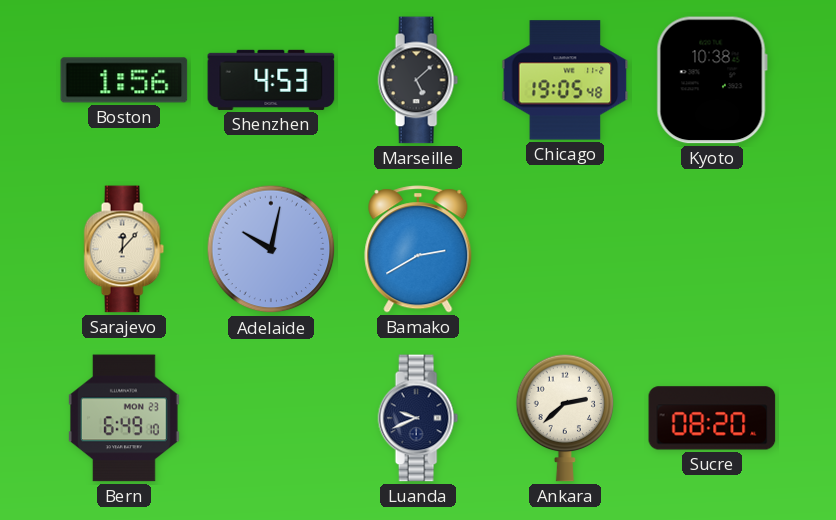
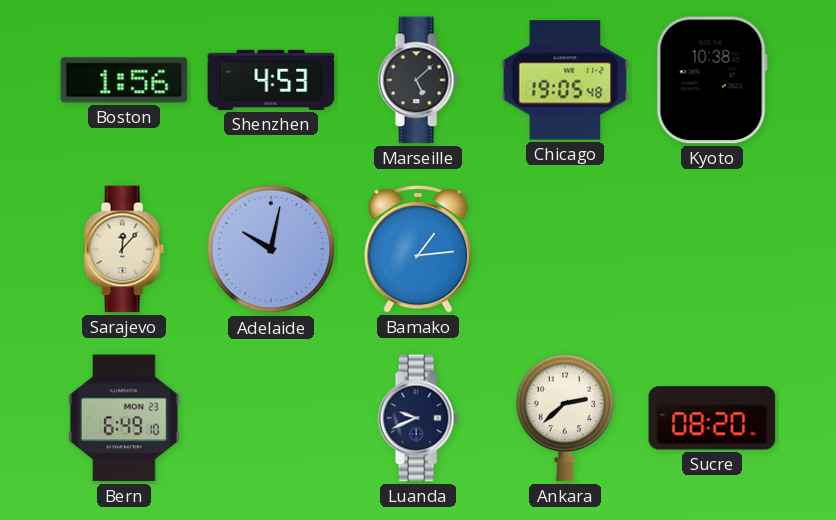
Bamako: 2:40 -> 1:14 (418, 249)
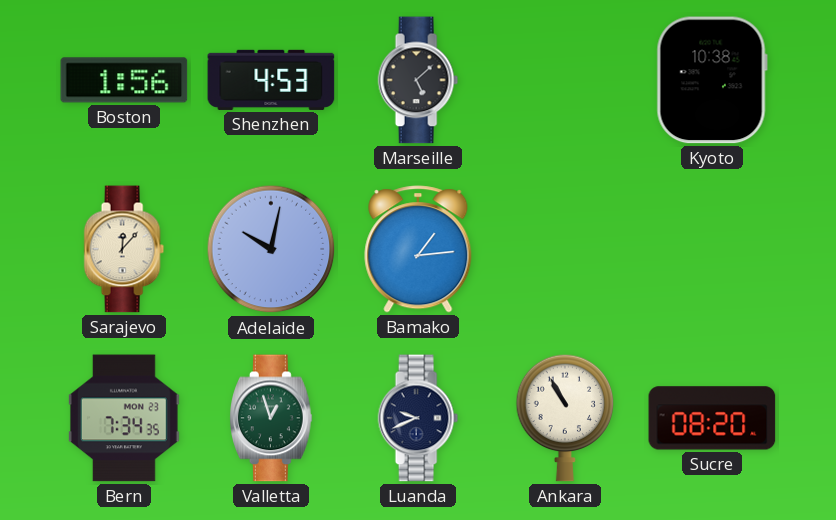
Chicago: 19:05 -> none (565, 80)
Bern: 6:49 -> 7:34 (124, 418)
Valletta: none -> 12:57 (272, 418)
Ankara: 2:38 -> 10:55 (565, 418)
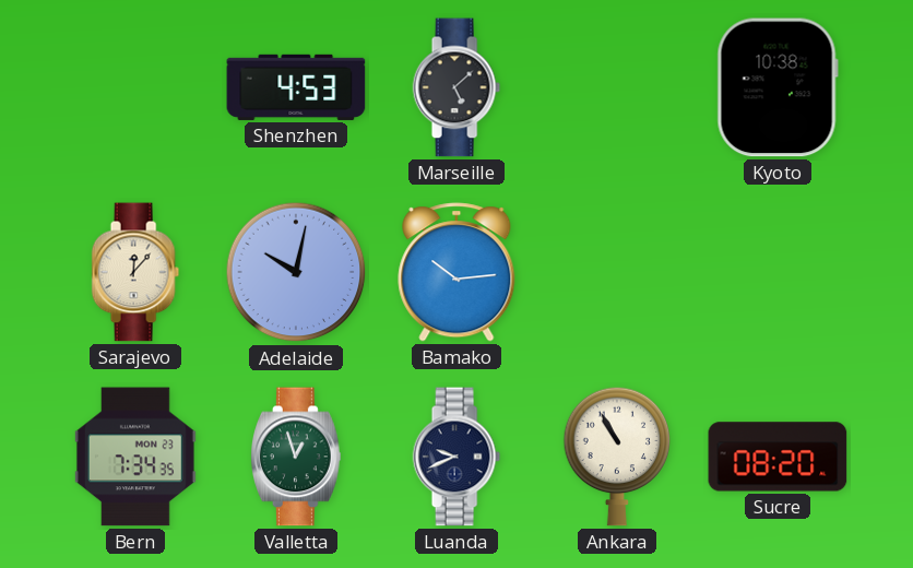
Boston: 1:56 -> none (124, 80)
Bamako: 1:14 -> 10:14 (456, 272)
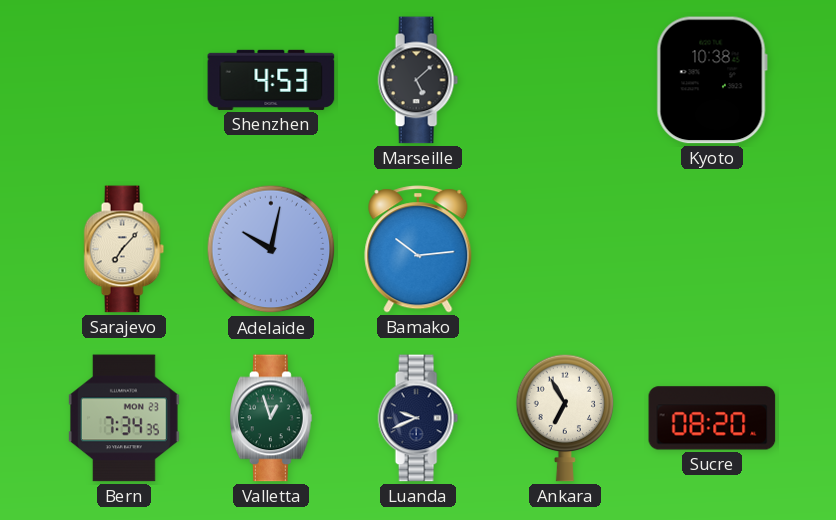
Sarajevo: 12:07 -> 7:07 (124, 249)
Ankara: 10:55 -> 6:55 (565, 418)
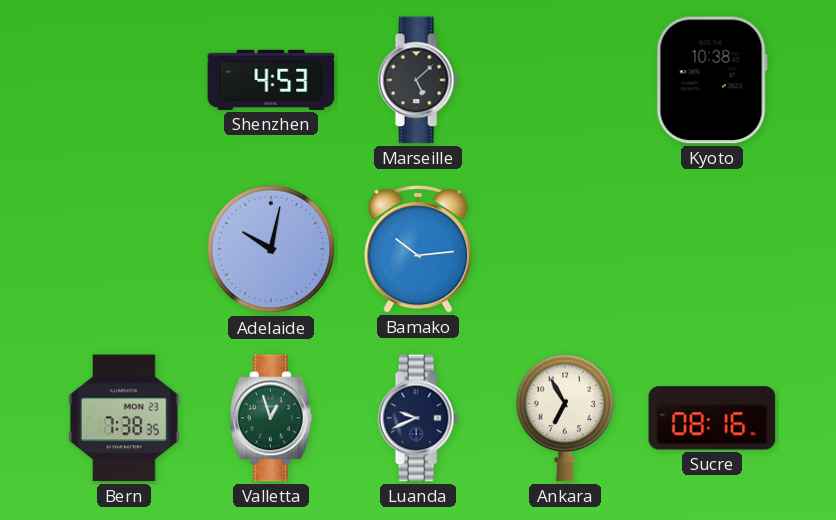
Sarajevo: 7:07 -> none (124, 249)
Bern: 7:34 -> 7:38 (124, 418)
Sucre: 08:20 -> 08:16 (712, 418)
